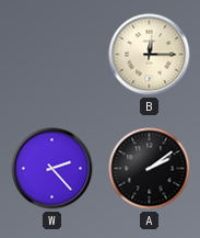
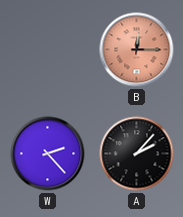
B dial: cream -> salmon (137, 50)
A: 2:09 -> 2:07 (137, 154)
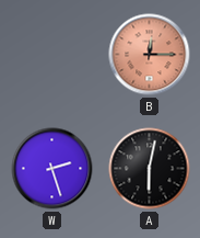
W: 2:23 -> 2:27 (52, 169)
A: 2:07 -> 6:02 (150, 169)
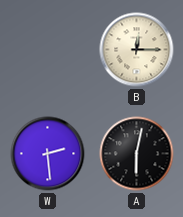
B dial: salmon -> cream (137, 50)
W: 2:27 -> 2:29 (48, 154)
